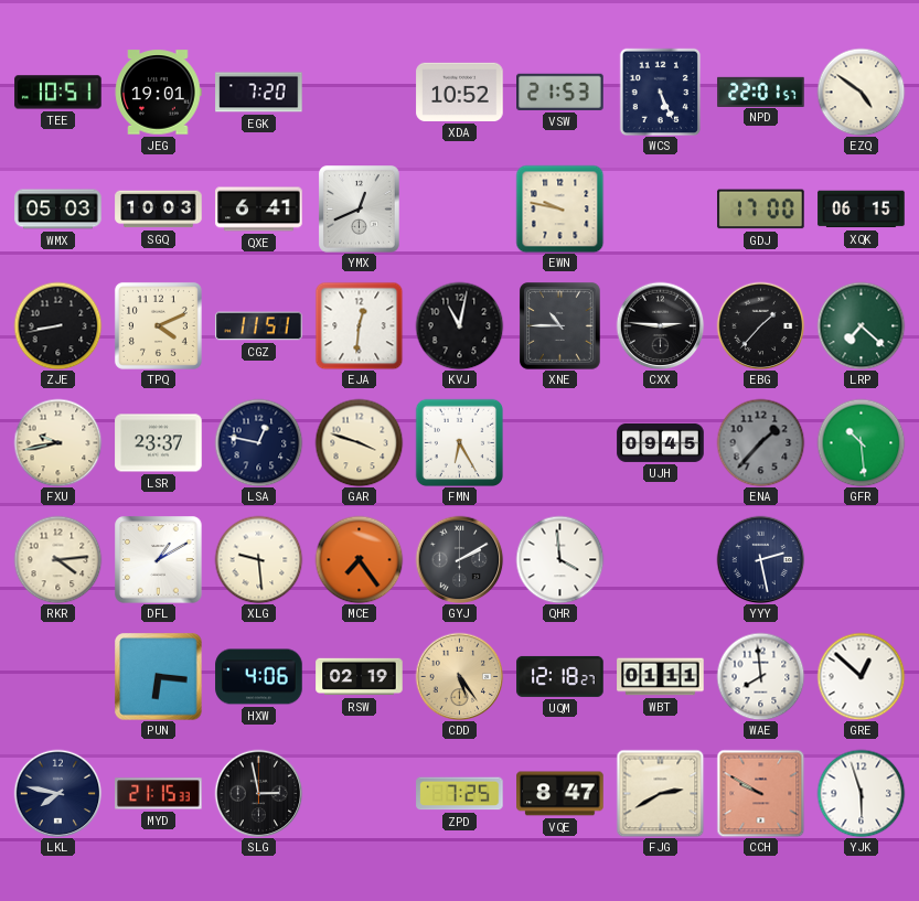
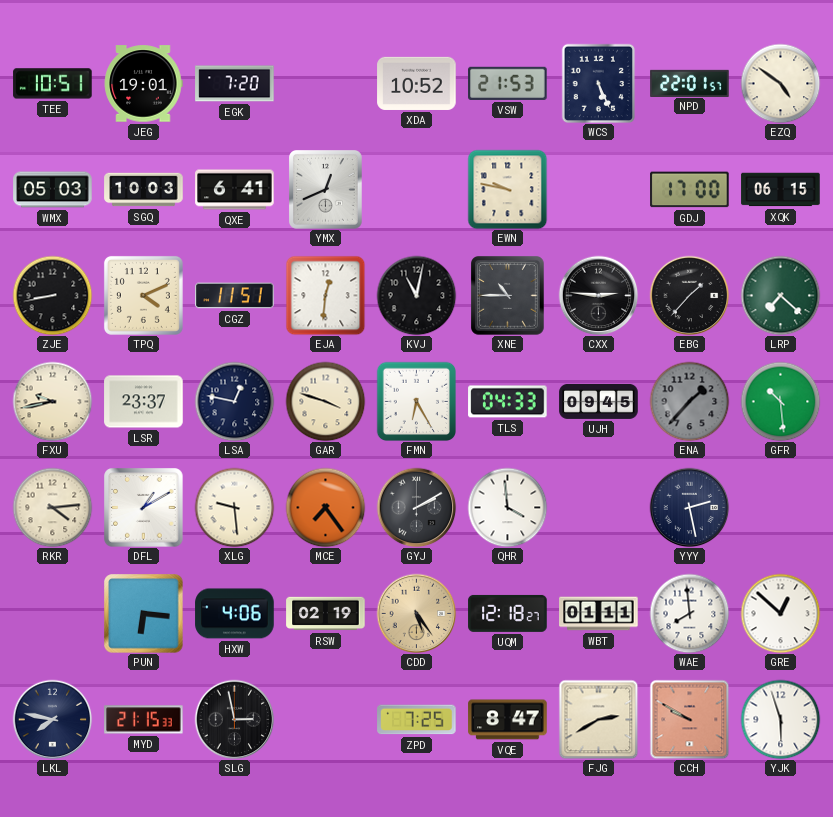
TLS: none -> 04:33 (508, 402)
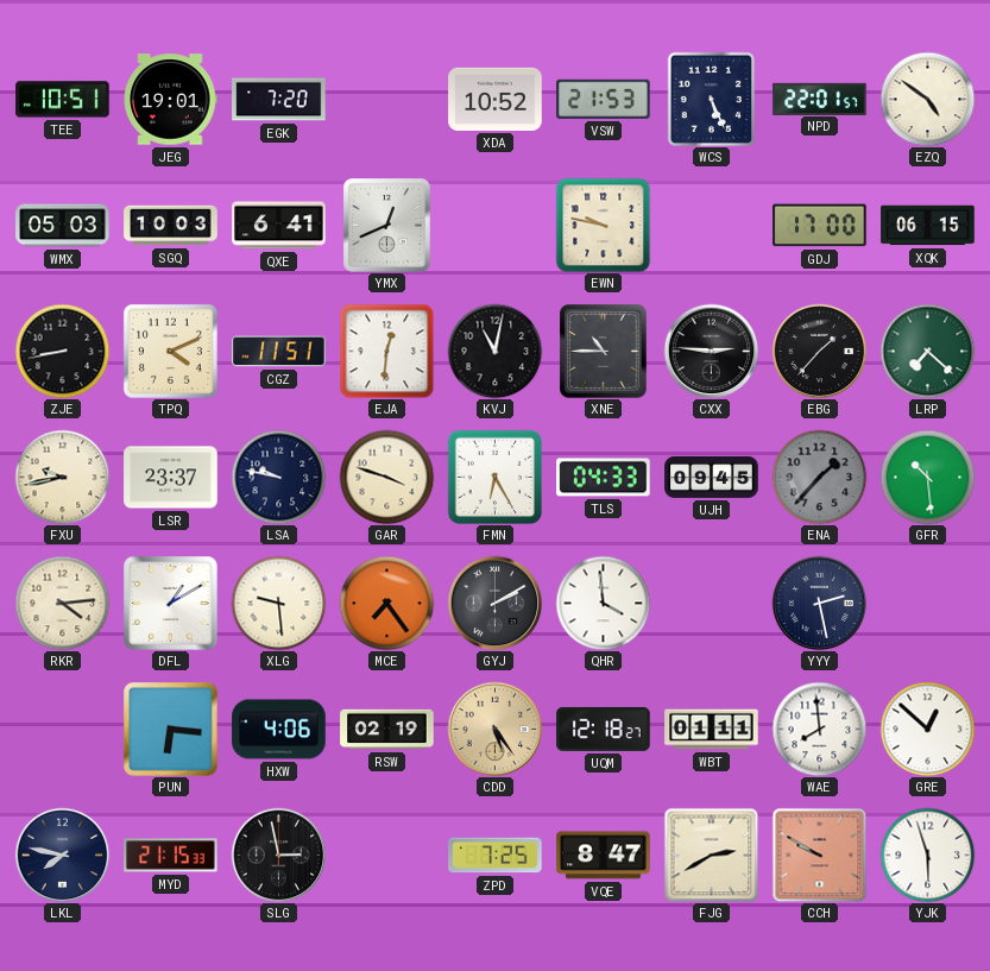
LSA: 12:47 -> 9:47 (278, 477)
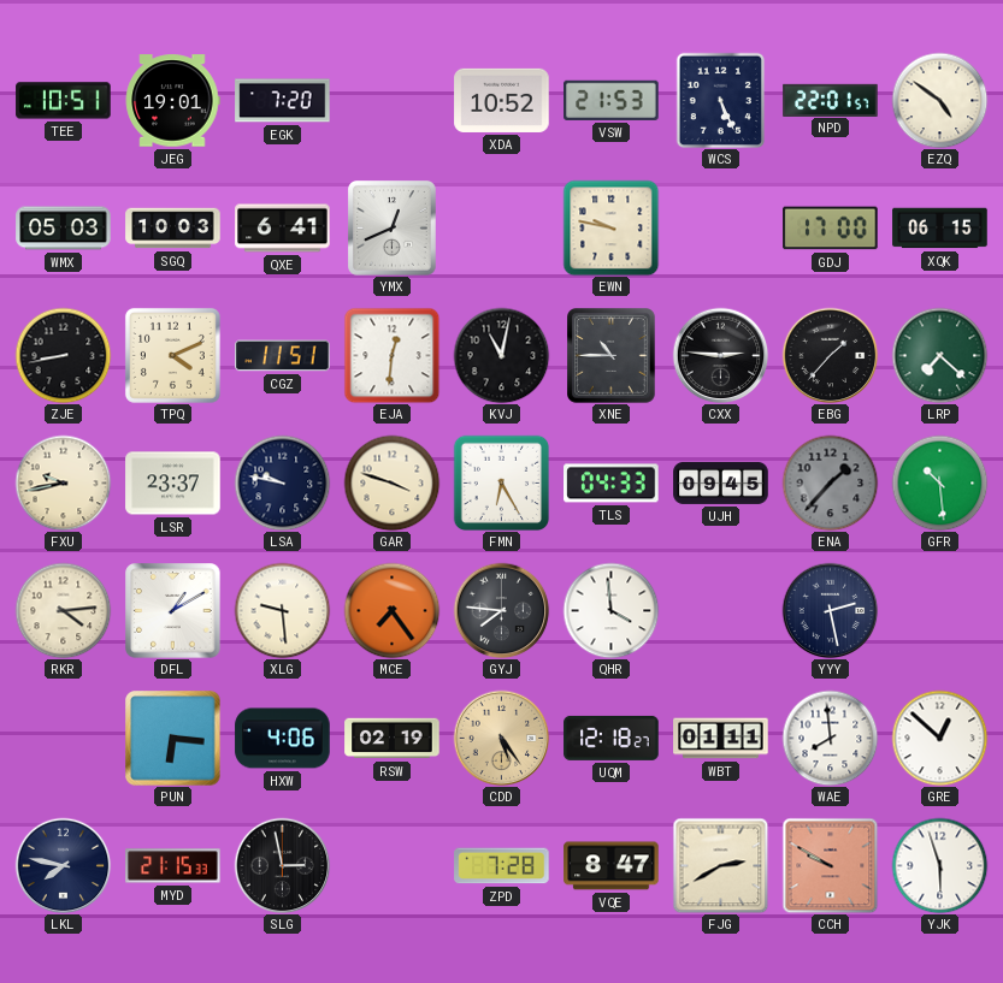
GYJ: 2:10 -> 7:46 (501, 610)
ZPD: 7:25 -> 7:28 (502, 866)
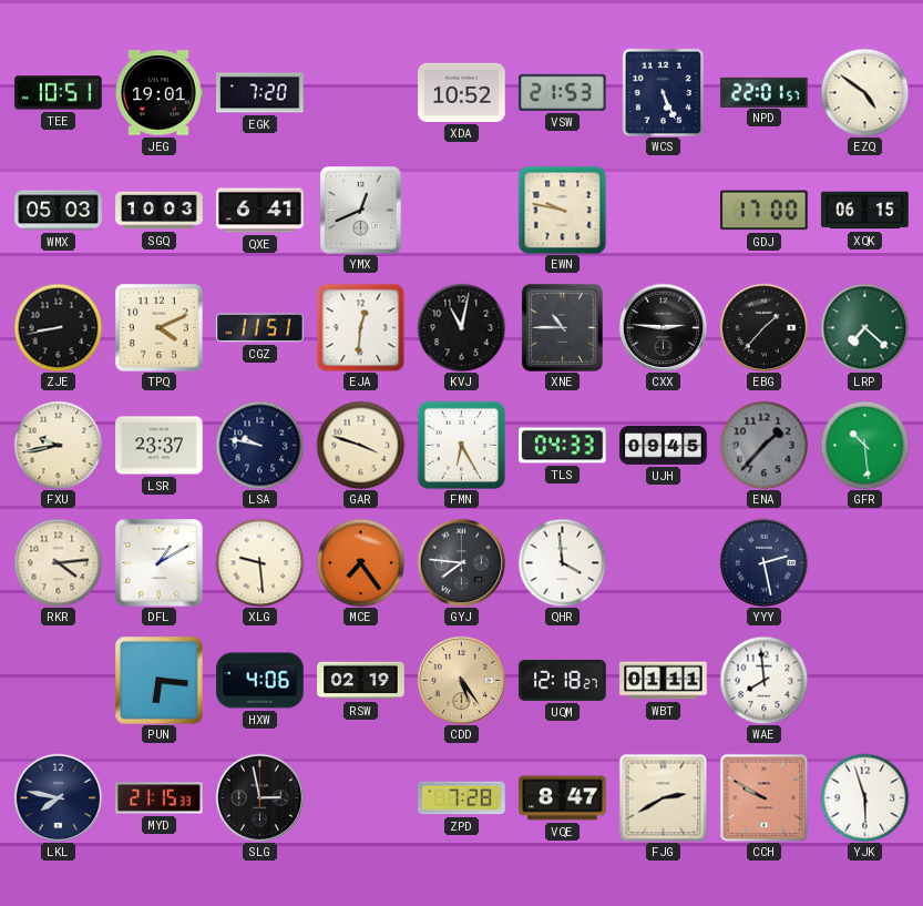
GRE: 12:52 -> none (939, 738)
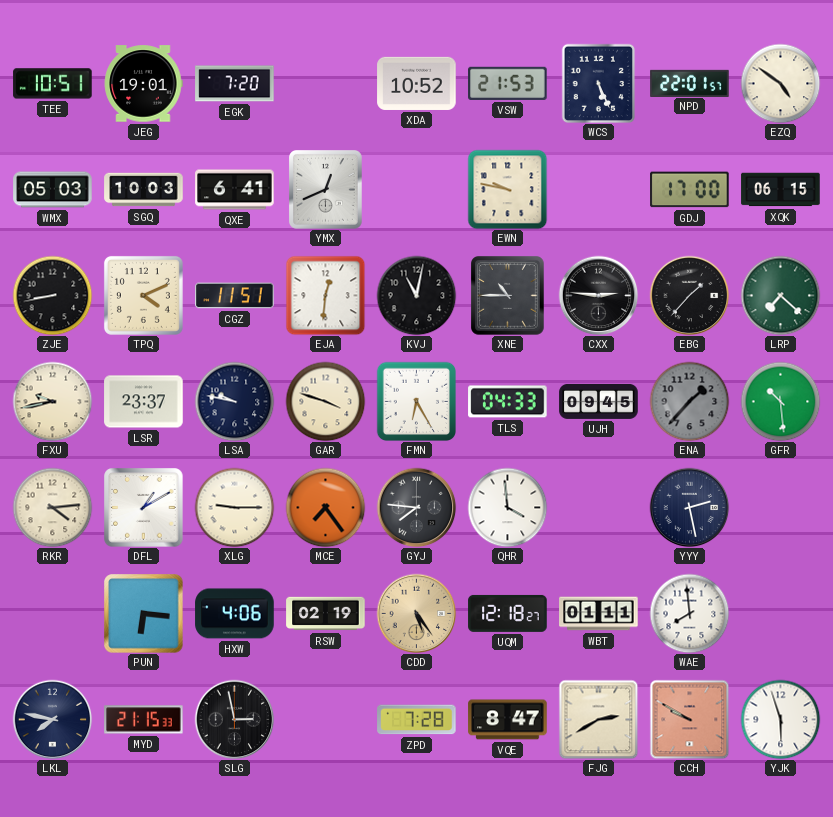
XLG: 9:29 -> 9:15 (234, 507)
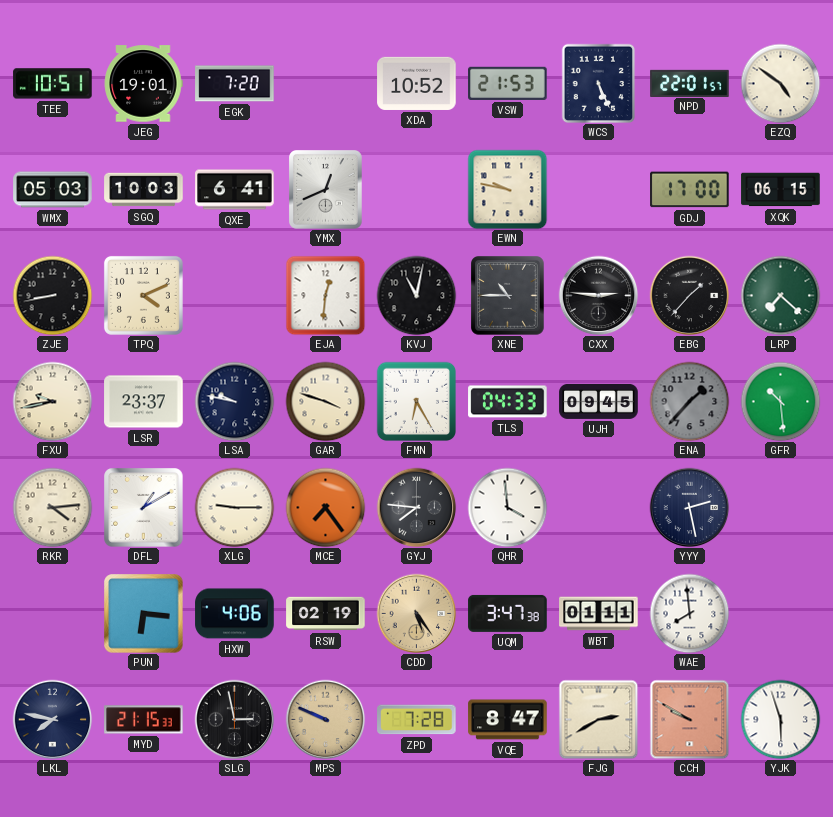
CGZ: 11:51 -> none (235, 296)
UQM: 12:18 -> 3:47 (508, 613)
MPS: none -> 9:49 (325, 719)
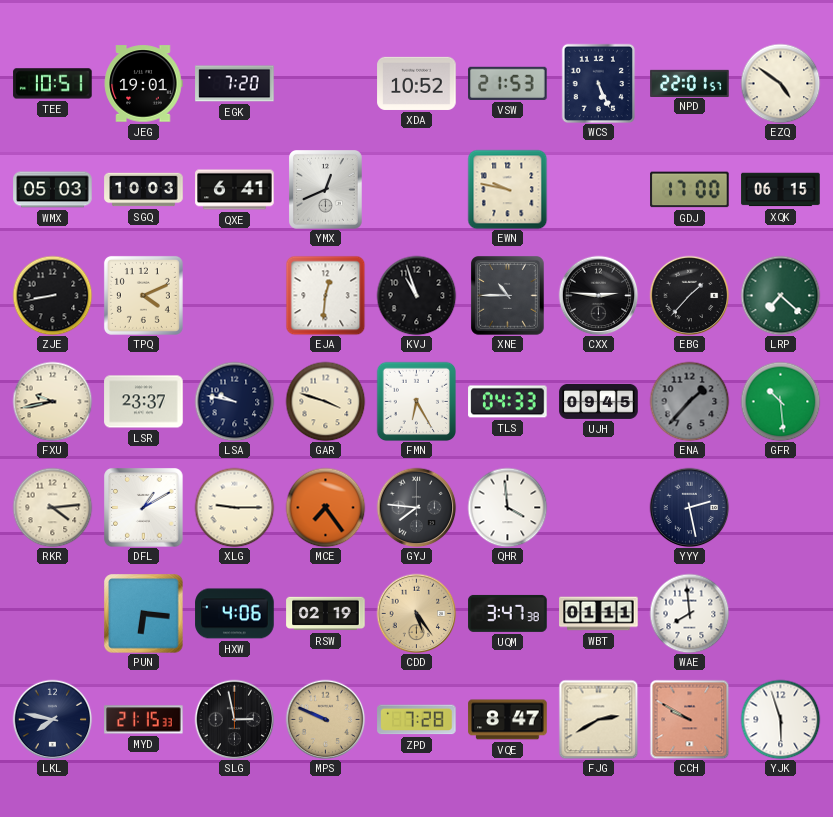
KVJ: 11:02 -> 10:57 (416, 295)
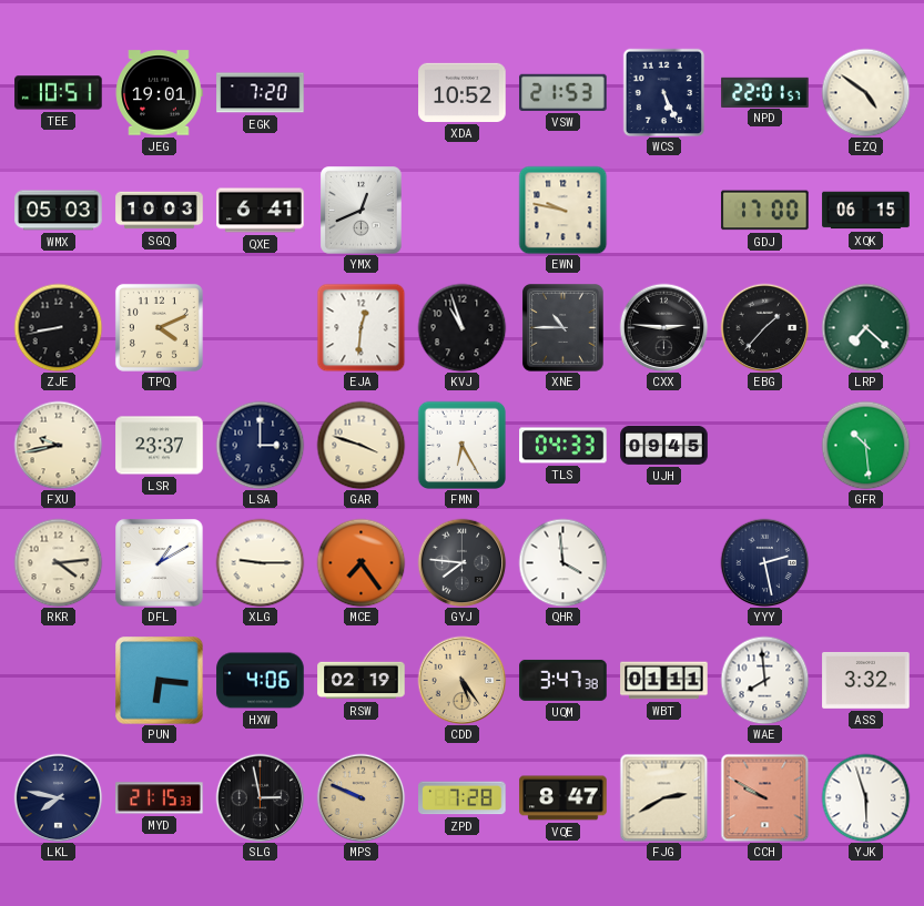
LSA: 9:47 -> 3:00 (260, 445)
ENA: 1:37 -> none (689, 401)
ASS: none -> 3:32 (866, 681)
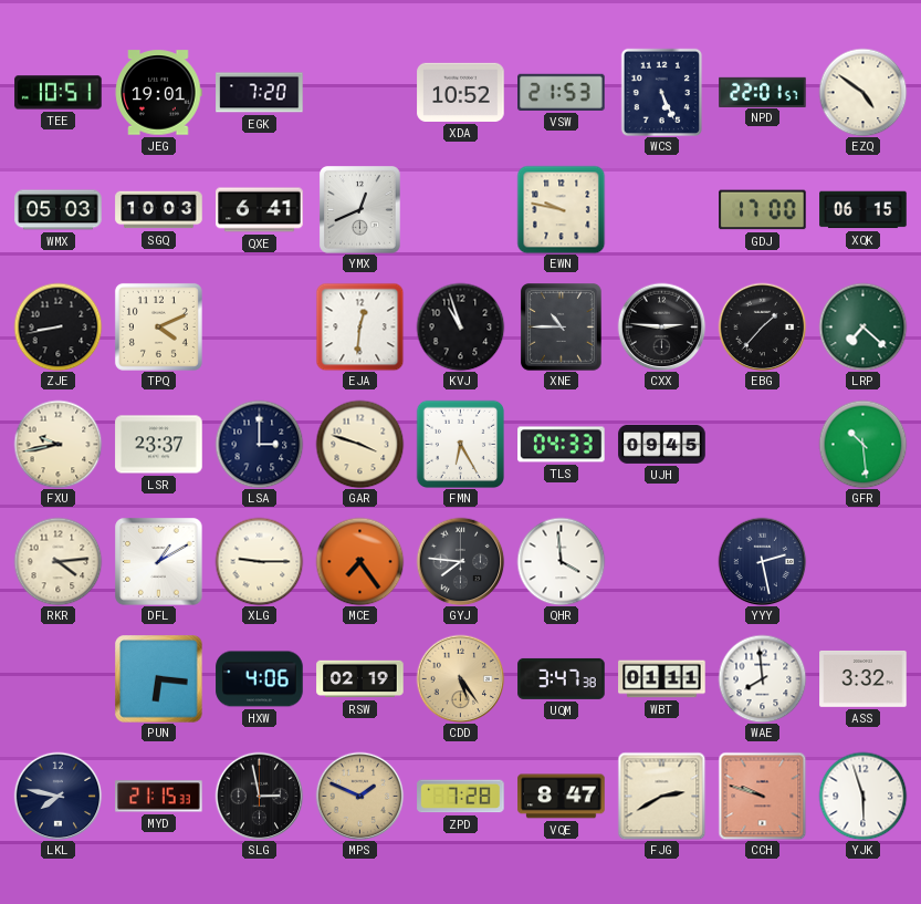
MPS: 9:49 -> 1:49 (359, 796)
CCH: 9:50 -> 9:48 (762, 796)
